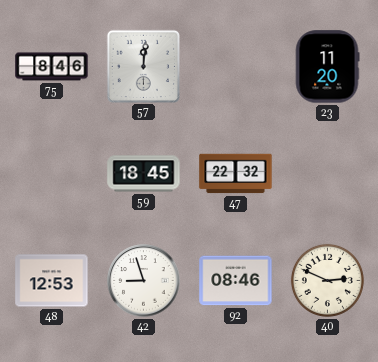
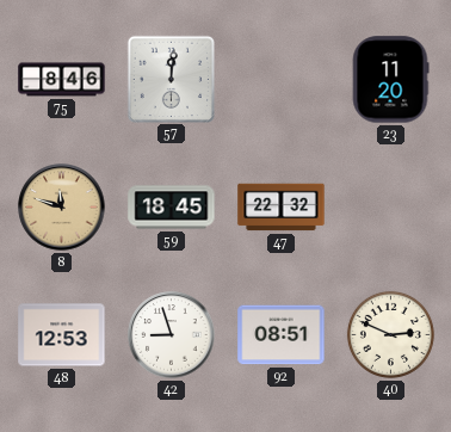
8: none -> 11:48 (62, 208)
92: 08:46 -> 08:51 (282, 335)
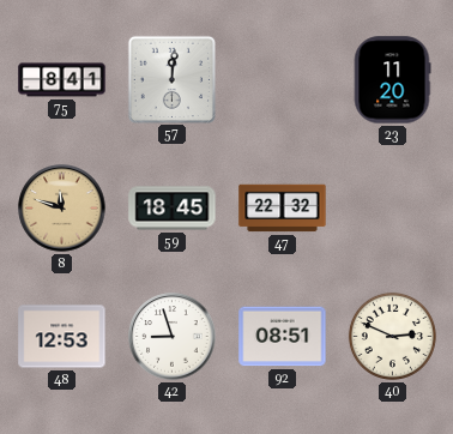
75: 8:46 -> 8:41 (62, 80)
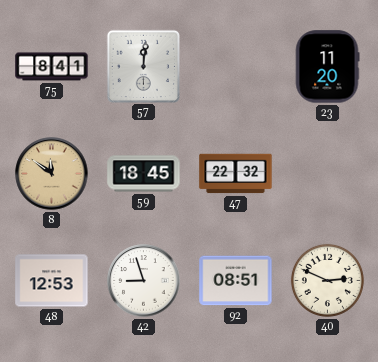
8: 11:48 -> 11:51 (52, 174)
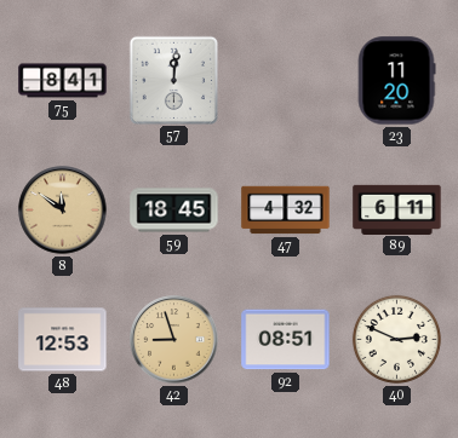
47: 22:32 -> 4:32 (286, 211)
89: none -> 6:11 (397, 209)
42 dial: white -> champagne (174, 340)
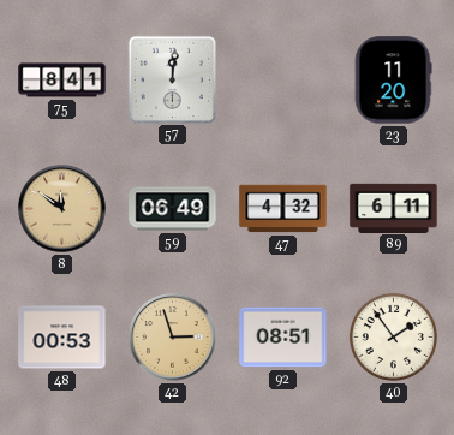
59: 18:45 -> 06:49 (173, 209)
48: 12:53 -> 00:53 (62, 338)
42: 8:57 -> 2:57 (173, 338)
40: 2:49 -> 1:54 (393, 336)
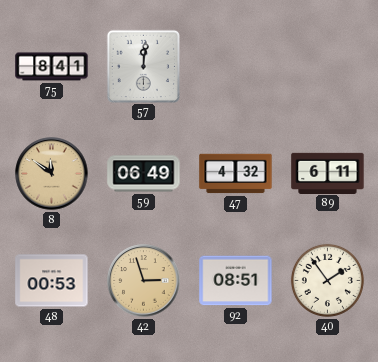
23: 11:20 -> none (393, 81)
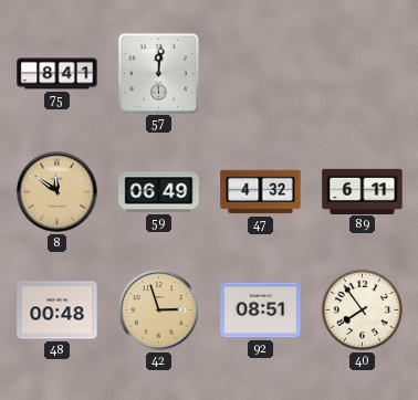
48: 00:53 -> 00:48 (58, 310)
40: 1:54 -> 7:54 (362, 309)
